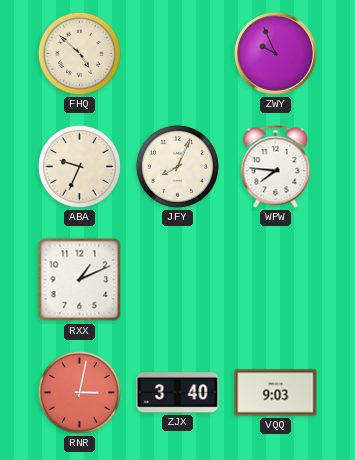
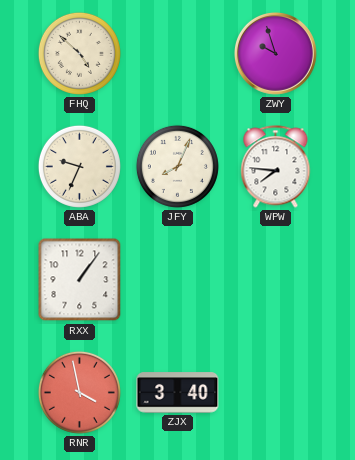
ZWY: 9:56 -> 9:57 (275, 53)
RXX: 1:11 -> 1:06 (80, 280)
RNR: 3:02 -> 3:58 (79, 392)
VQQ: 9:03 -> none (276, 393)
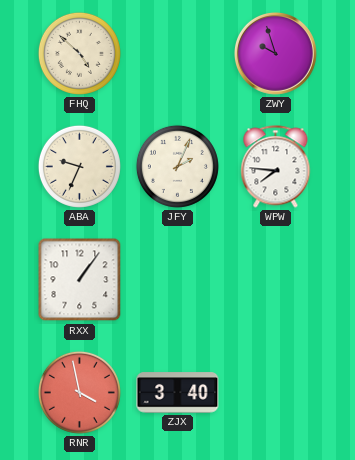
JFY: 8:04 -> 2:04 (177, 166)
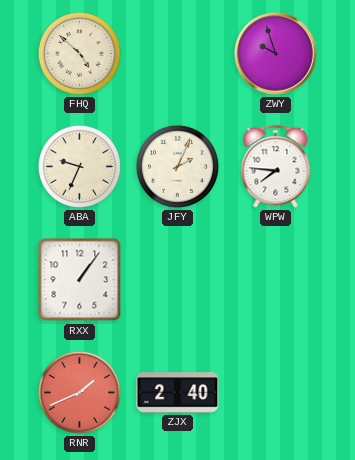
RNR: 3:58 -> 1:41 (79, 392)
ZJX: 3:40 -> 2:40 (178, 393)
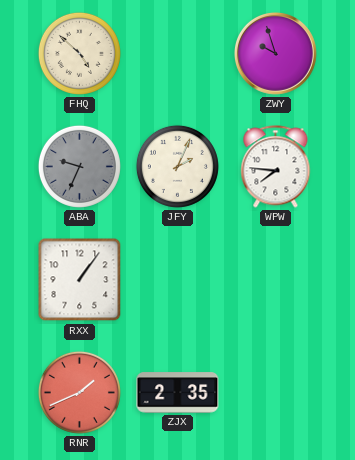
ABA dial: cream -> grey (79, 166)
ZJX: 2:40 -> 2:35 (178, 393)
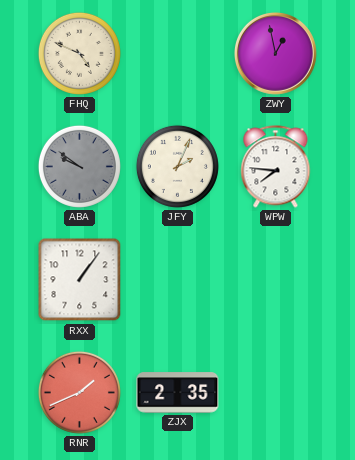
FHQ: 4:52 -> 4:49 (79, 53)
ZWY: 9:57 -> 12:58 (275, 53)
ABA: 9:34 -> 9:51 (79, 166)
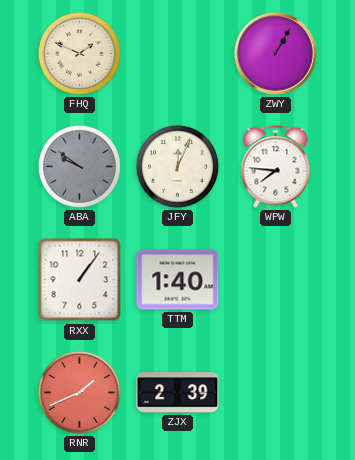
FHQ: 4:49 -> 1:49 (79, 53)
ZWY: 12:58 -> 1:05 (275, 53)
JFY: 2:04 -> 12:04 (177, 166)
TTM: none -> 1:40 (178, 280)
ZJX: 2:35 -> 2:39 (178, 393)
